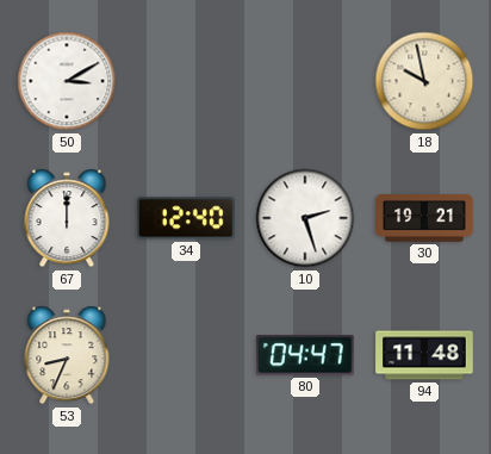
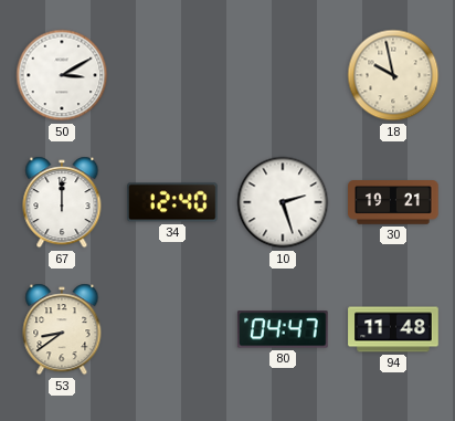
53: 8:34 -> 8:39 (62, 329)
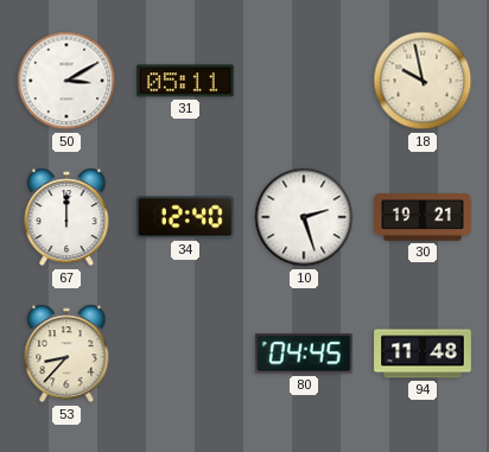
31: none -> 05:11 (185, 81)
53: 8:39 -> 8:37 (66, 354)
80: 04:47 -> 04:45 (304, 354)
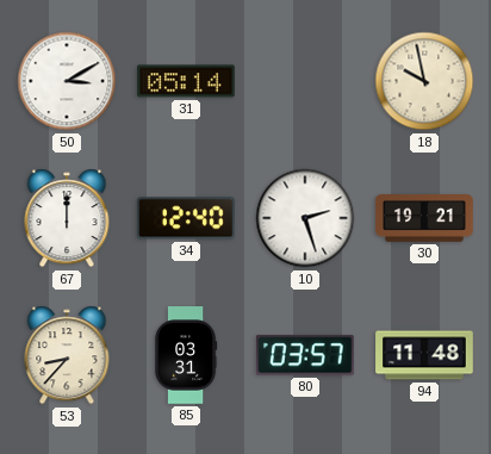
31: 05:11 -> 05:14 (186, 81)
85: none -> 03:31 (186, 355)
80: 04:45 -> 03:57 (305, 355)
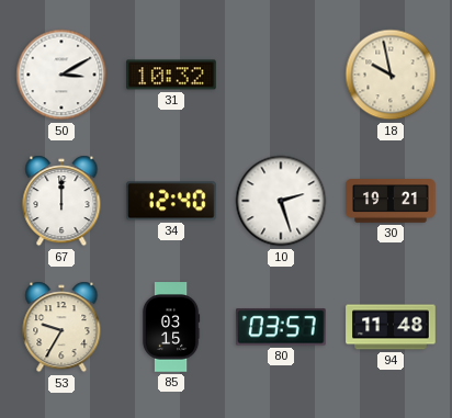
31: 05:14 -> 10:32 (171, 75)
53: 8:37 -> 9:35 (61, 327)
85: 03:31 -> 03:15 (171, 327)
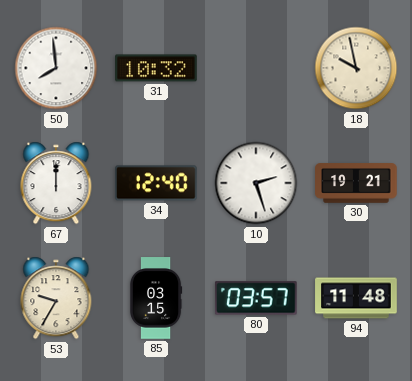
50: 3:10 -> 7:59 (56, 68)
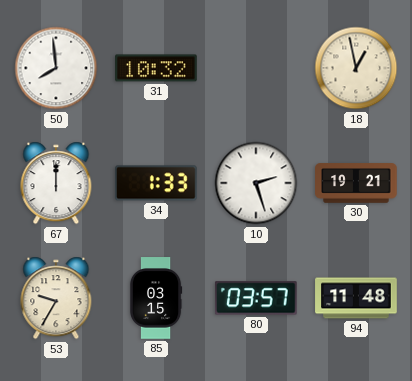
18: 9:58 -> 12:58 (356, 68)
34: 12:40 -> 1:33 (157, 183)
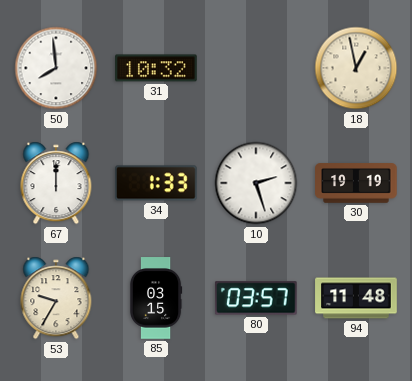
30: 19:21 -> 19:19 (356, 183)
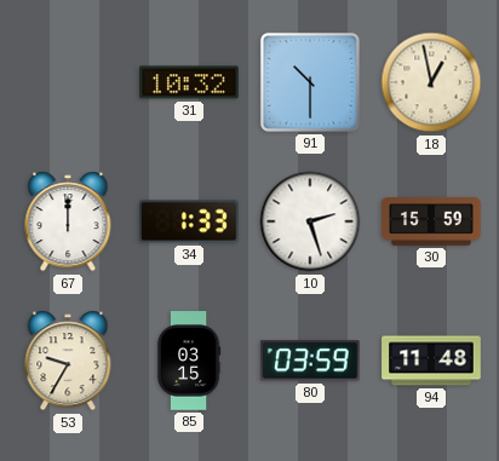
50: 7:59 -> none (56, 68)
91: none -> 10:30 (310, 82)
30: 19:19 -> 15:59 (431, 221)
80: 03:57 -> 03:59 (310, 361)
